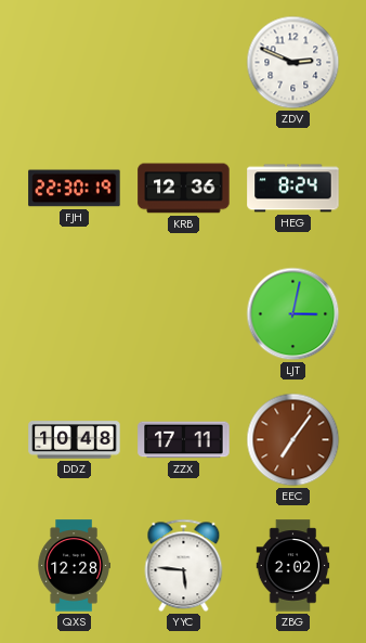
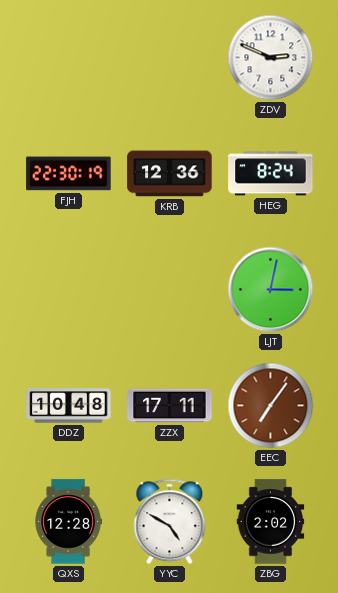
YYC: 5:46 -> 4:50 (170, 522)
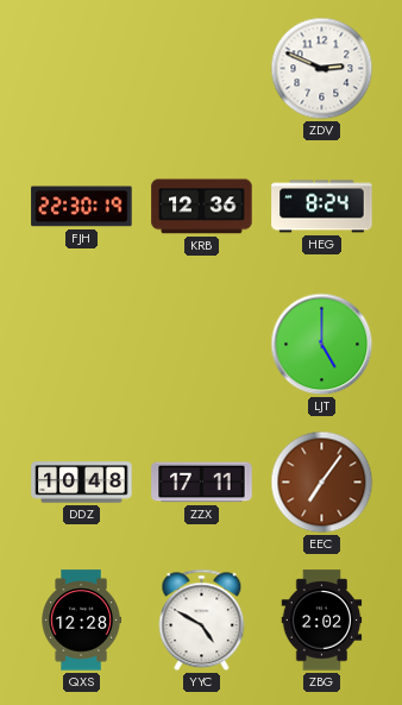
LJT: 3:02 -> 5:00 (322, 345)
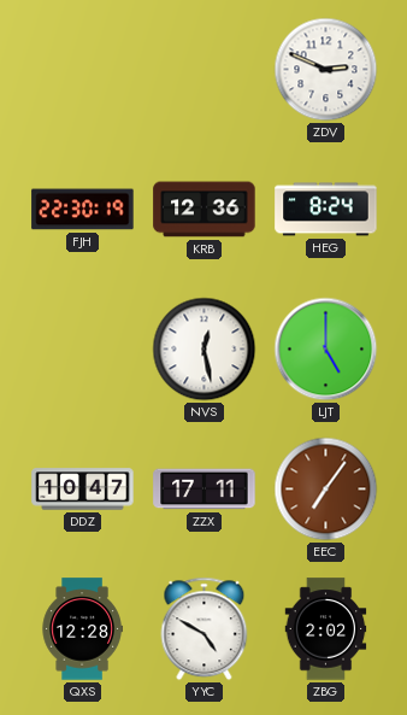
NVS: none -> 12:28 (205, 350)
DDZ: 10:48 -> 10:47 (83, 490)
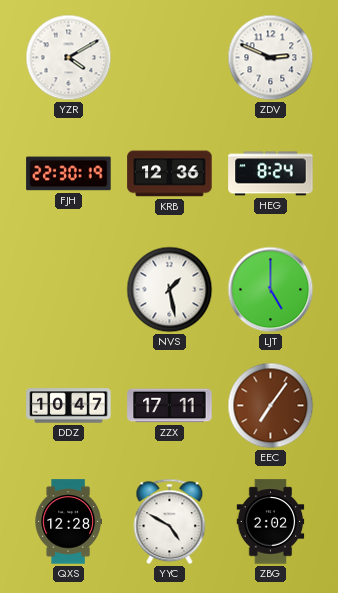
YZR: none -> 4:10 (69, 58)
NVS: 12:28 -> 1:28 (170, 290)
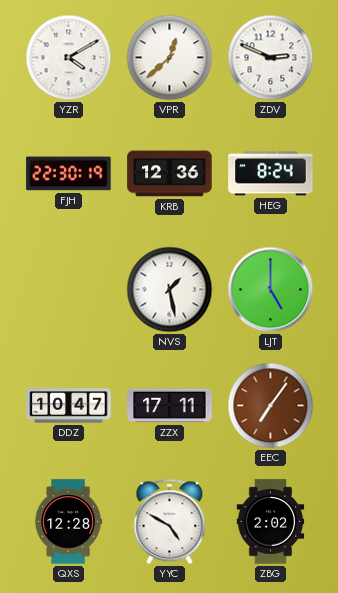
VPR: none -> 12:38 (170, 58)
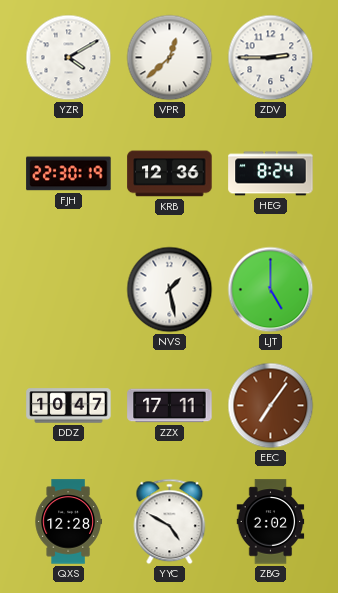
ZDV: 2:49 -> 2:45 (271, 58)
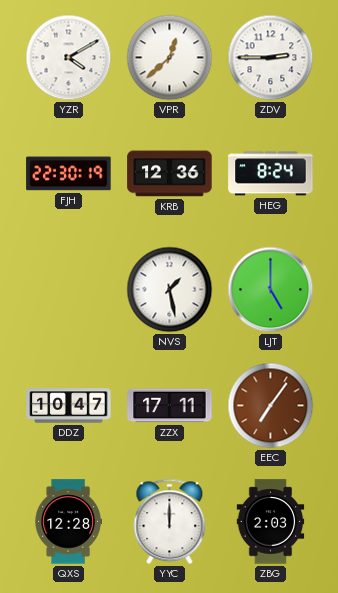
YYC: 4:50 -> 12:00 (170, 522)
ZBG: 2:02 -> 2:03 (271, 522)
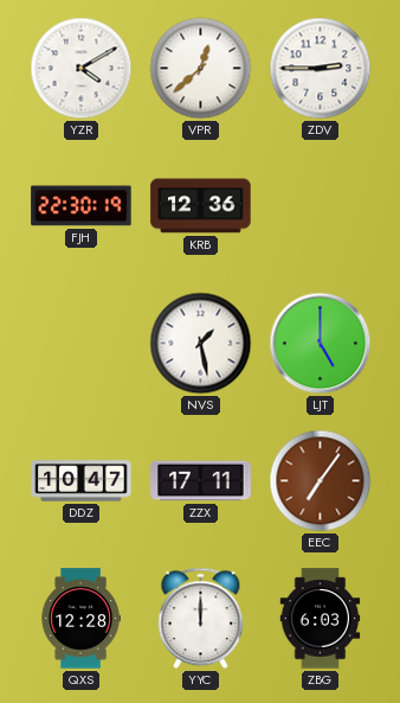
HEG: 8:24 -> none (271, 174)
ZBG: 2:03 -> 6:03 (321, 619)
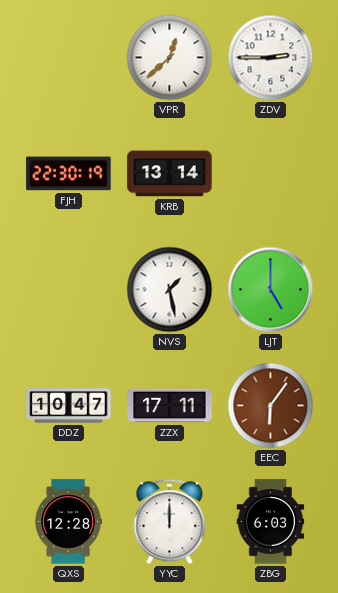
YZR: 4:10 -> none (82, 69)
KRB: 12:36 -> 13:14 (170, 174)
EEC: 7:06 -> 6:06 (271, 406)
